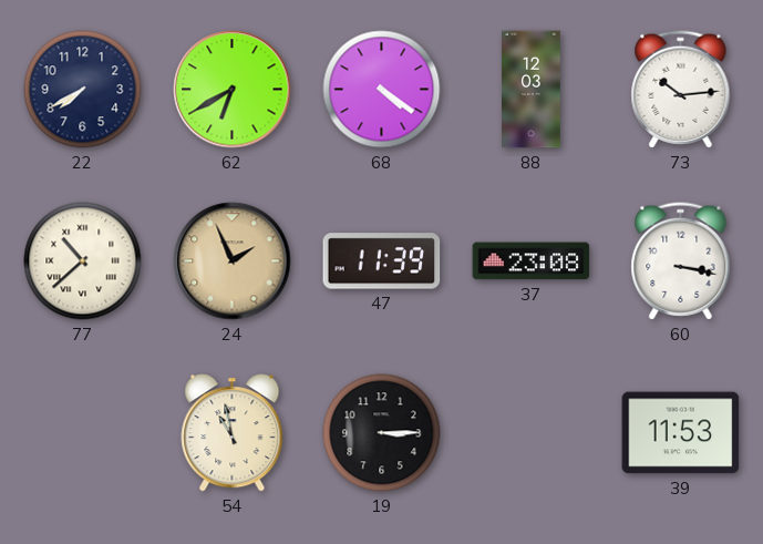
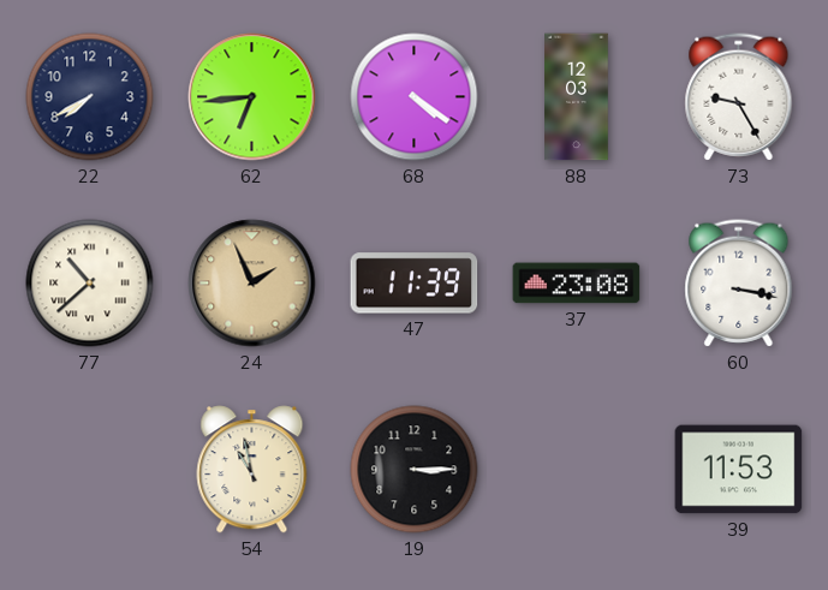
62: 6:40 -> 6:44 (252, 97)
73: 10:14 -> 9:25 (739, 97)
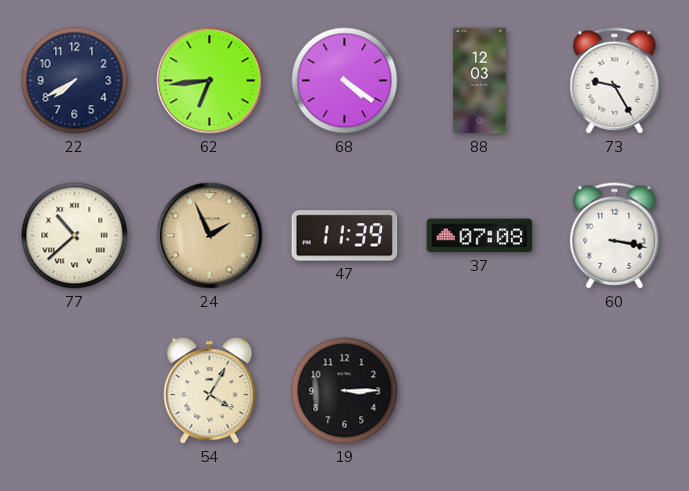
37: 23:08 -> 07:08 (480, 236)
54: 10:58 -> 4:05 (210, 391)
39: 11:53 -> none (739, 470)
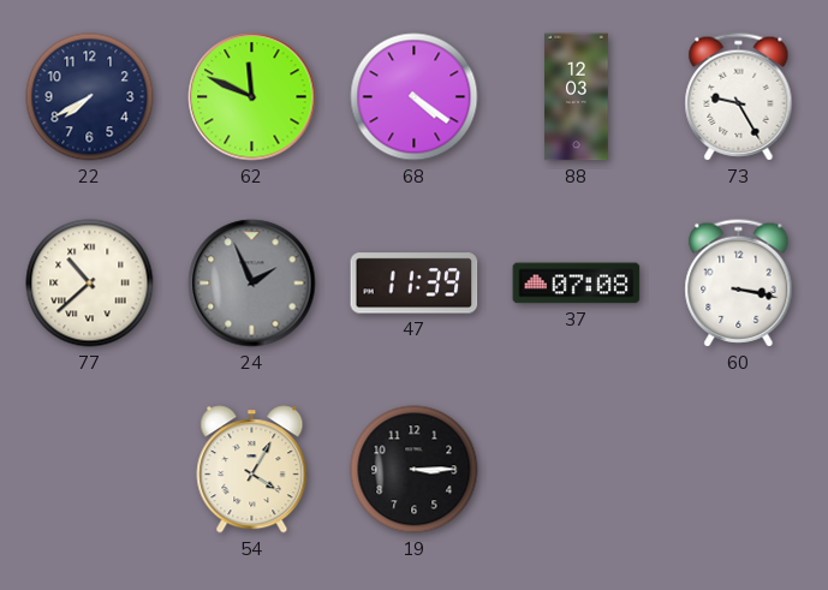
62: 6:44 -> 11:49 (252, 97)
24 dial: champagne -> grey (252, 284)
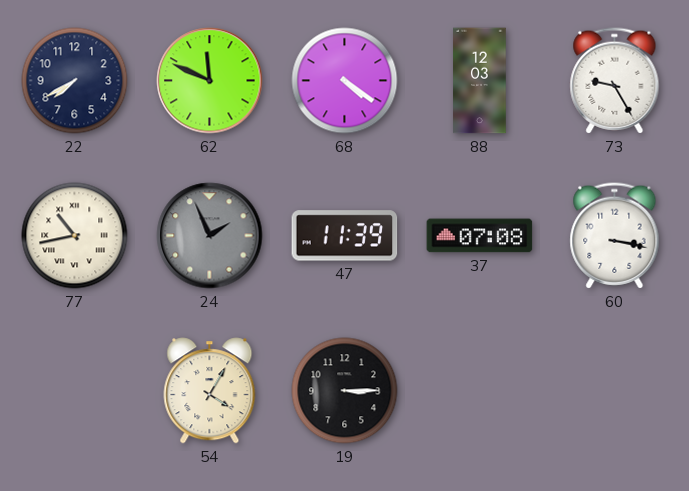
77: 10:38 -> 10:43 (75, 236)
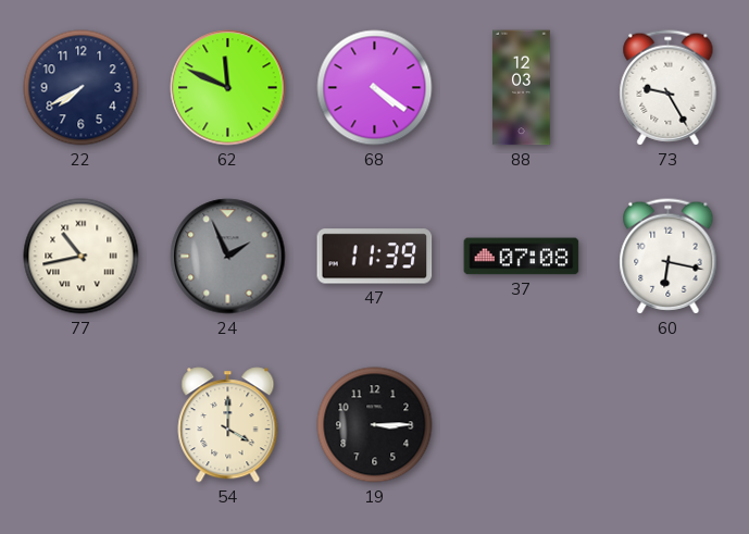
60: 3:17 -> 6:17 (669, 257)
54: 4:05 -> 4:00 (228, 425)
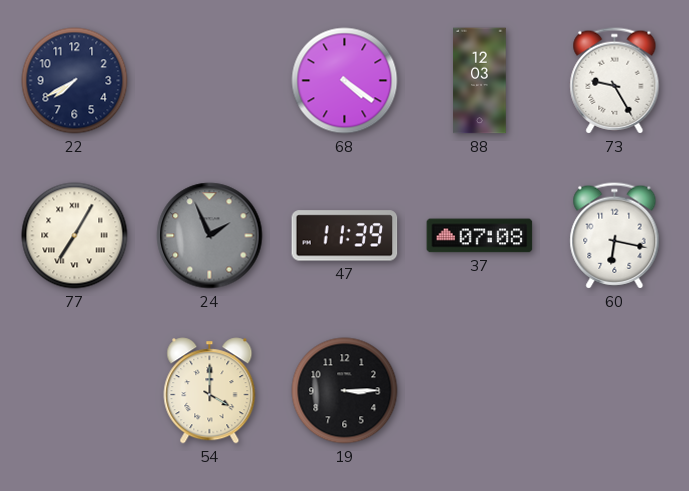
62: 11:49 -> none (228, 88)
77: 10:43 -> 7:05 (75, 236)
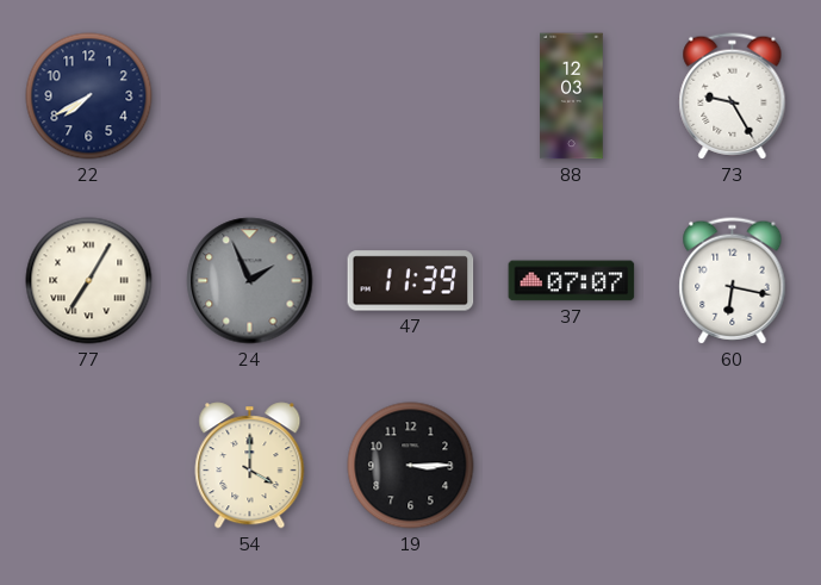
68: 4:21 -> none (345, 81)
37: 07:08 -> 07:07 (572, 281)
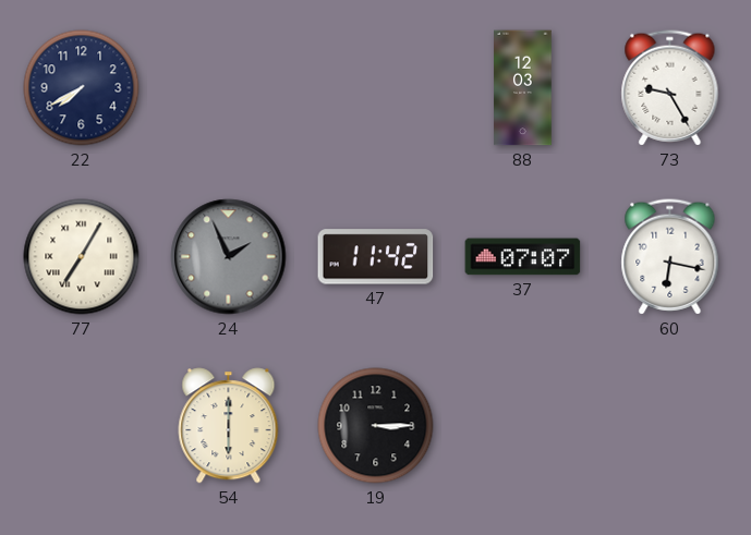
47: 11:39 -> 11:42 (376, 257)
54: 4:00 -> 6:00 (229, 426)
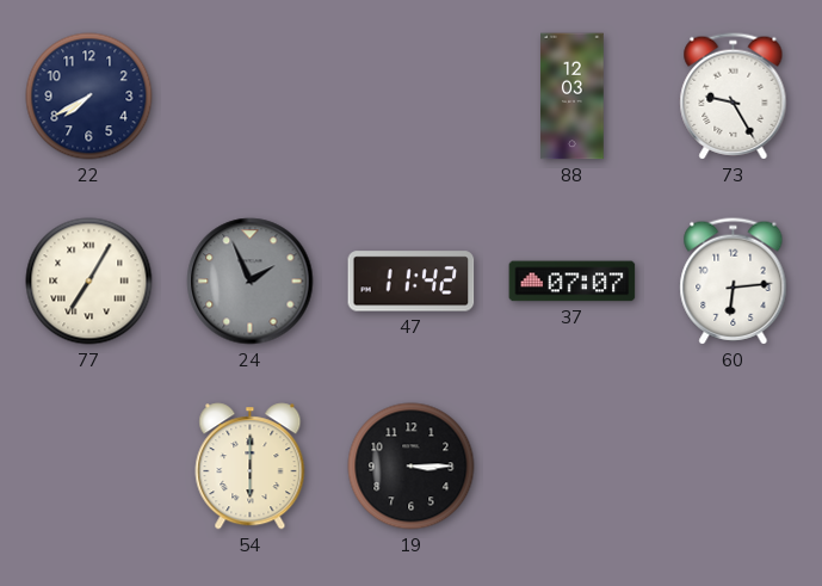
60: 6:17 -> 6:14 (734, 282)
